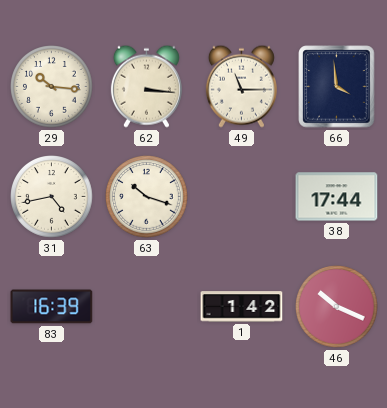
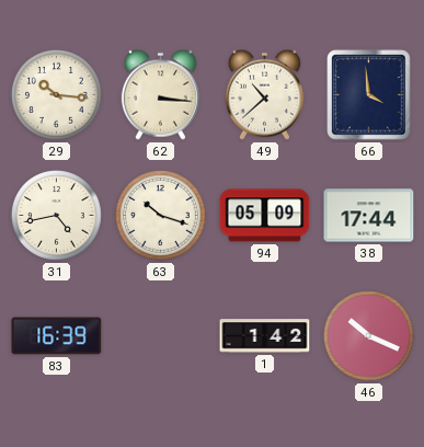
49: 11:15 -> 10:38 (264, 94)
94: none -> 05:09 (265, 216)
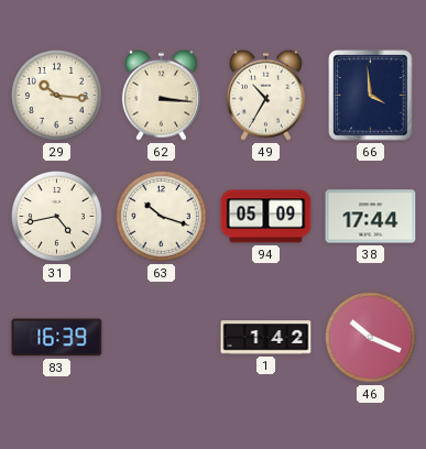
49: 10:38 -> 10:35 (265, 95)
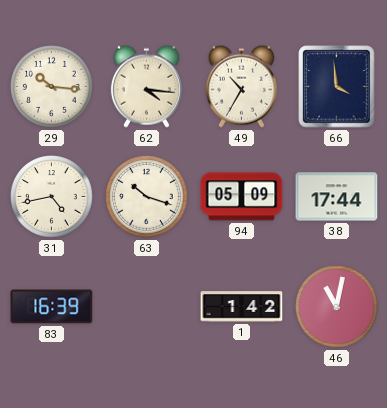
62: 3:16 -> 4:16 (146, 86)
46: 10:19 -> 11:02 (337, 307)
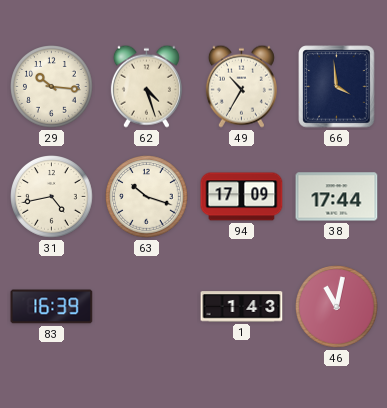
62: 4:16 -> 4:27 (146, 86)
94: 05:09 -> 17:09 (242, 197)
1: 1:42 -> 1:43 (242, 307)
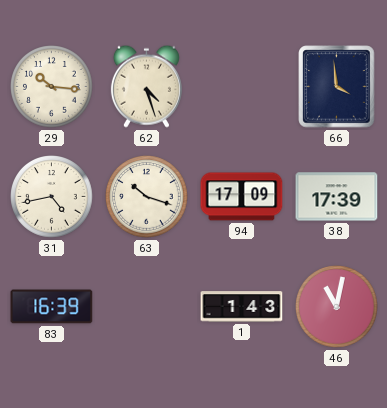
49: 10:35 -> none (241, 86)
38: 17:44 -> 17:39 (337, 197)
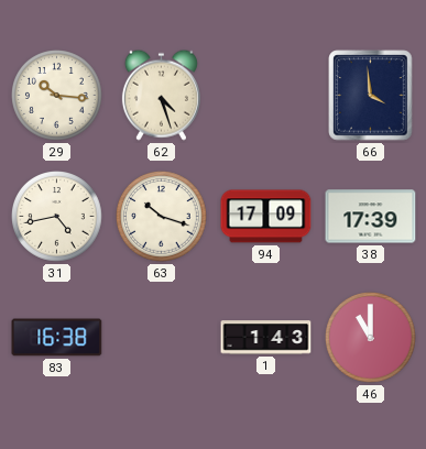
83: 16:39 -> 16:38 (57, 338)
46: 11:02 -> 11:00 (371, 338)
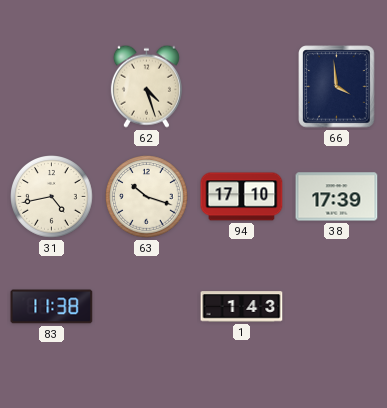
29: 10:16 -> none (57, 96)
94: 17:09 -> 17:10 (242, 197)
83: 16:38 -> 11:38 (52, 307)
46: 11:00 -> none (371, 338)
